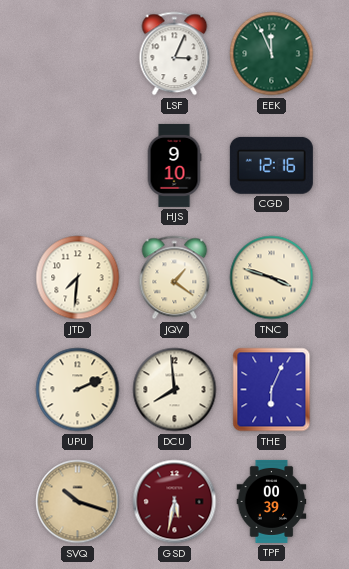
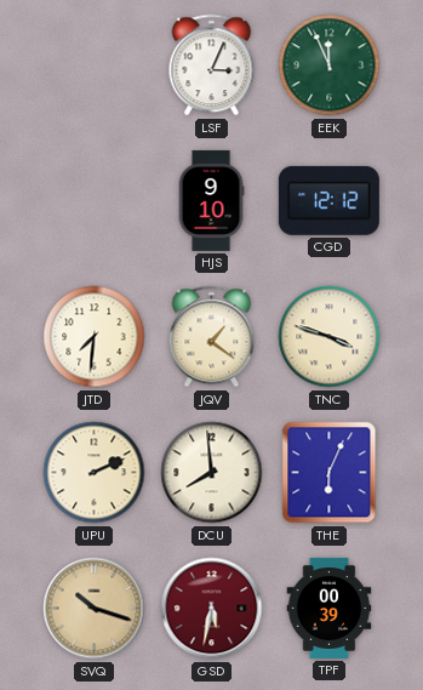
CGD: 12:16 -> 12:12 (328, 200)
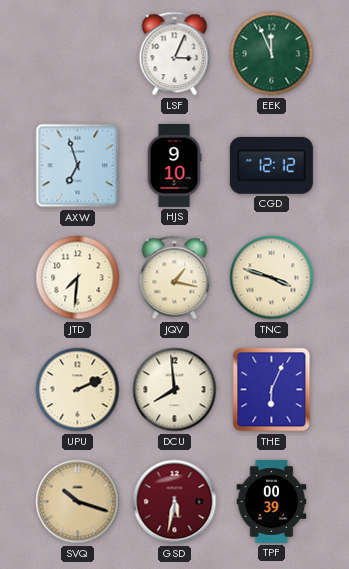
AXW: none -> 6:57 (78, 166)
JQV: 1:21 -> 1:17 (175, 278)
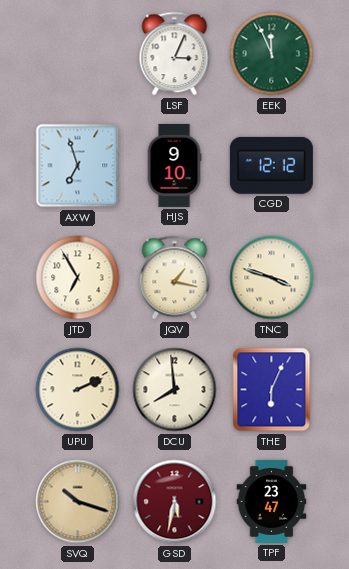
JTD: 7:31 -> 6:55 (78, 278)
TPF: 00:39 -> 23:47 (272, 501)
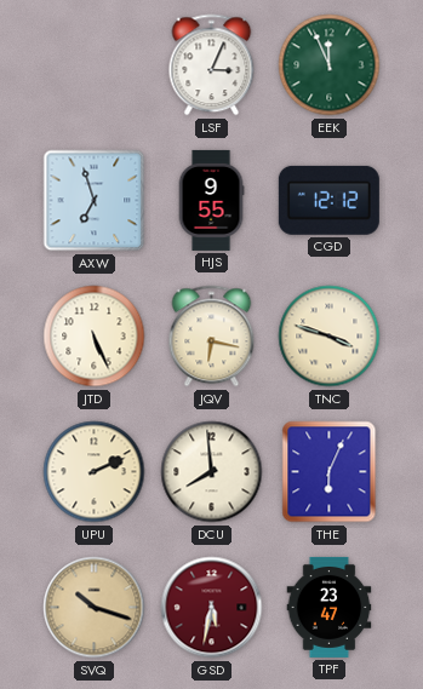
HJS: 9:10 -> 9:55 (211, 200)
JTD: 6:55 -> 5:26 (95, 337)
JQV: 1:17 -> 6:17 (212, 337)
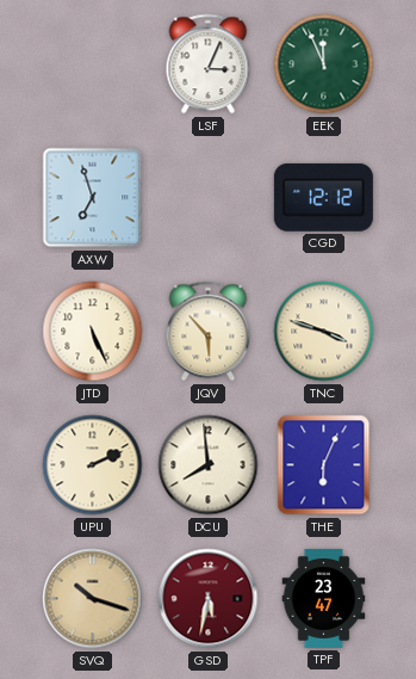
HJS: 9:55 -> none (211, 200)
JQV: 6:17 -> 5:53 (209, 332)
